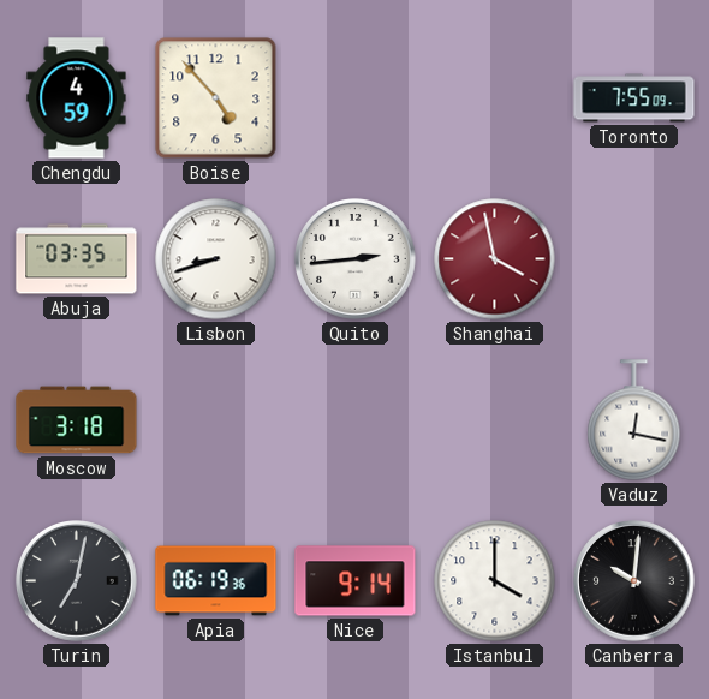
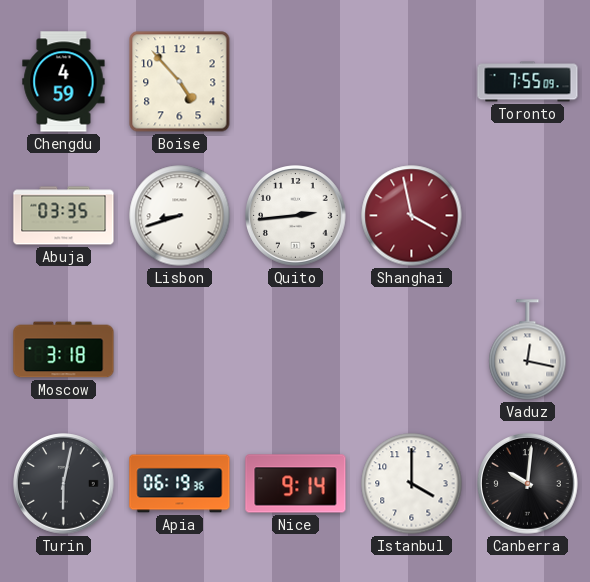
Turin: 7:02 -> 6:02 (64, 484)
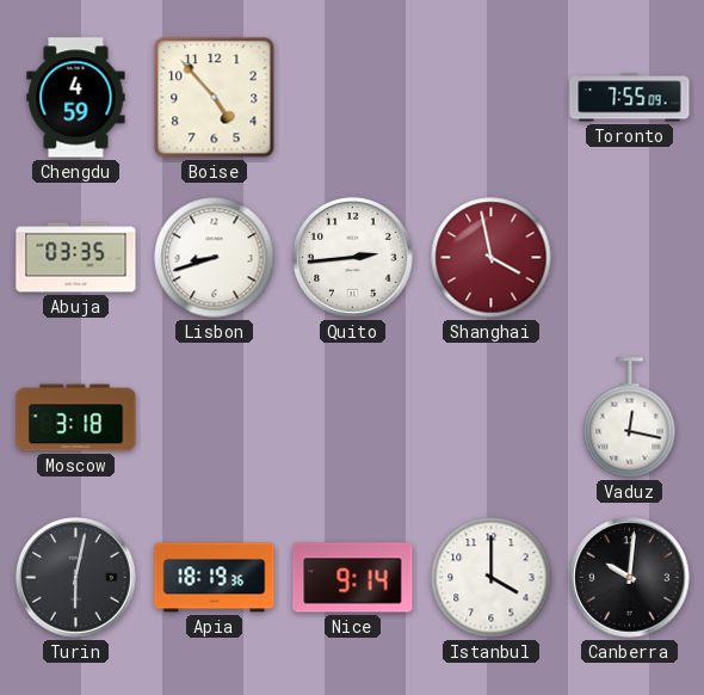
Apia: 06:19 -> 18:19 (215, 578)
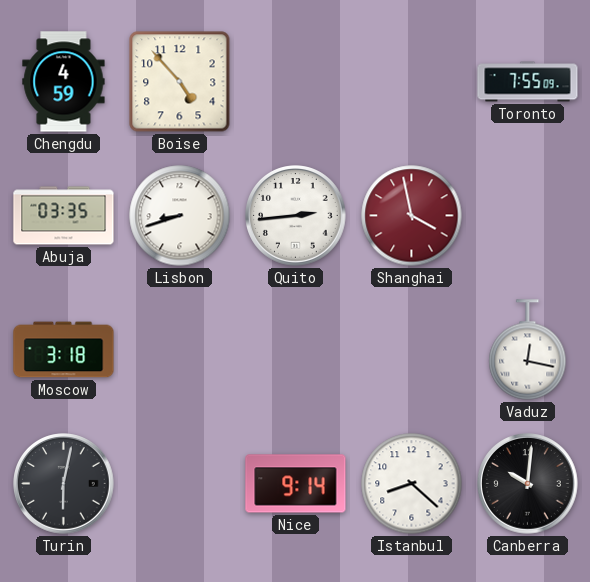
Apia: 18:19 -> none (215, 578)
Istanbul: 4:00 -> 8:22 (412, 484)
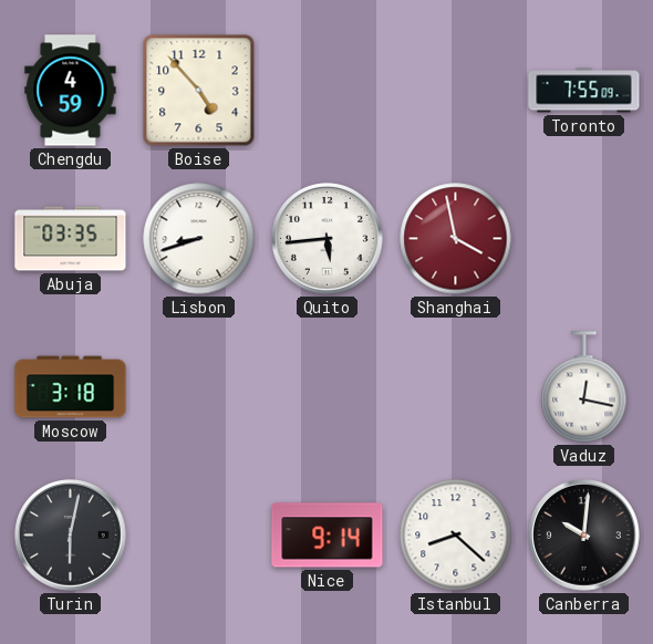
Quito: 2:44 -> 5:44 (328, 239)
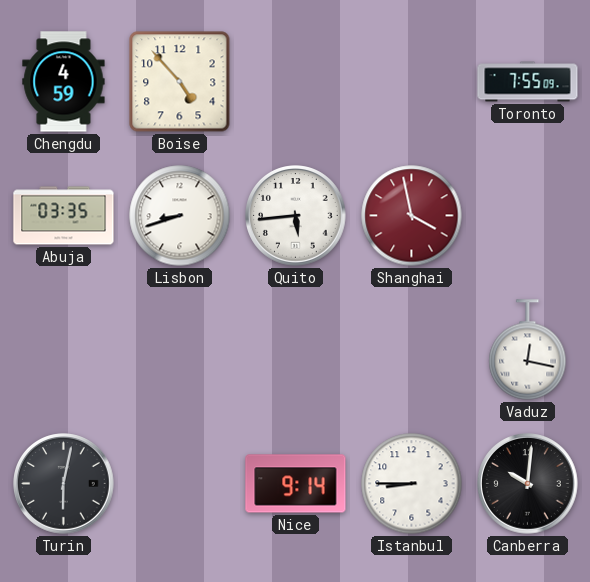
Moscow: 3:18 -> none (71, 387)
Istanbul: 8:22 -> 8:45 (412, 484)
